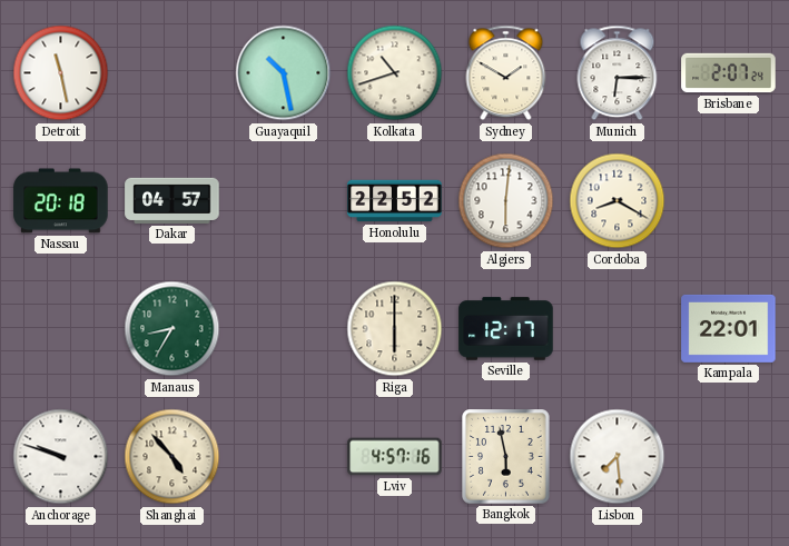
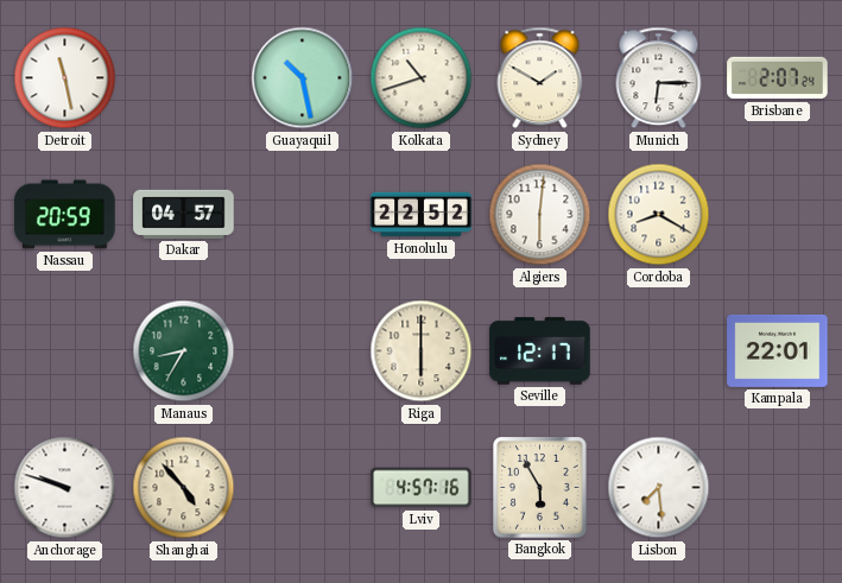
Nassau: 20:18 -> 20:59 (65, 215)
Bangkok: 5:58 -> 5:55 (540, 488)
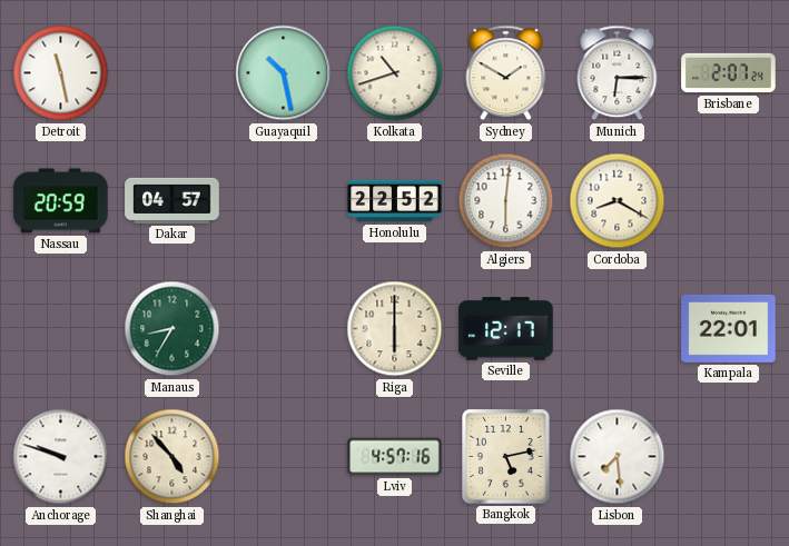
Bangkok: 5:55 -> 5:13 (506, 457)
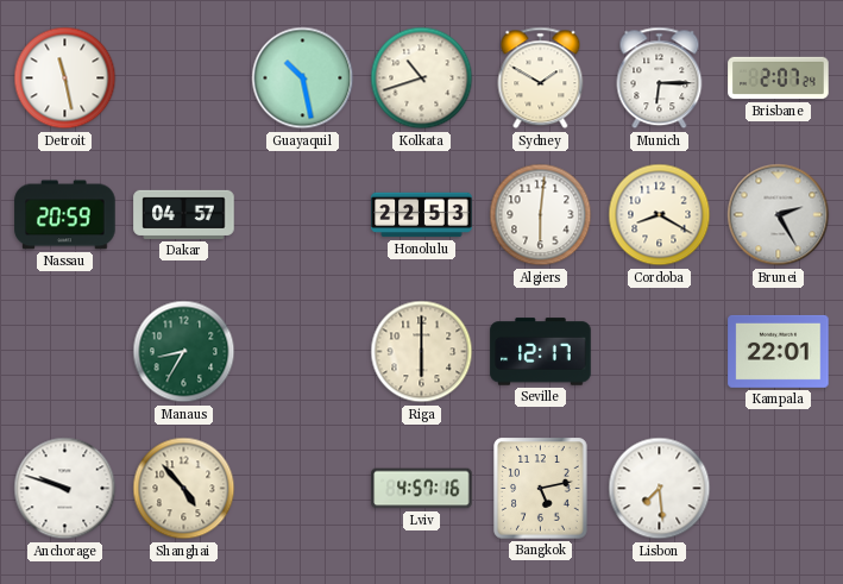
Honolulu: 22:52 -> 22:53 (422, 215)
Brunei: none -> 2:25 (779, 215)
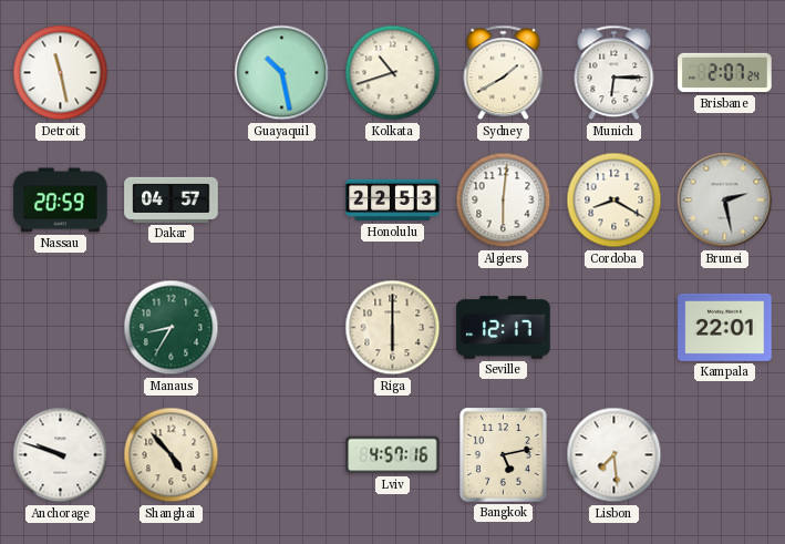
Sydney: 1:50 -> 1:40 (504, 73)
Brunei: 2:25 -> 2:28 (725, 201)
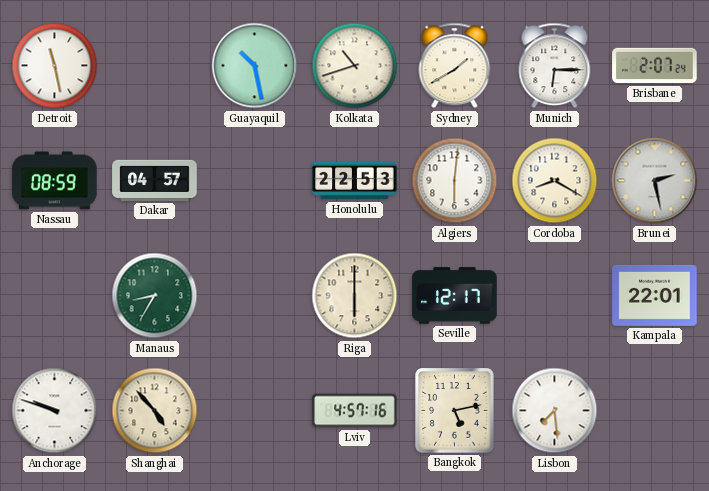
Nassau: 20:59 -> 08:59 (55, 181)
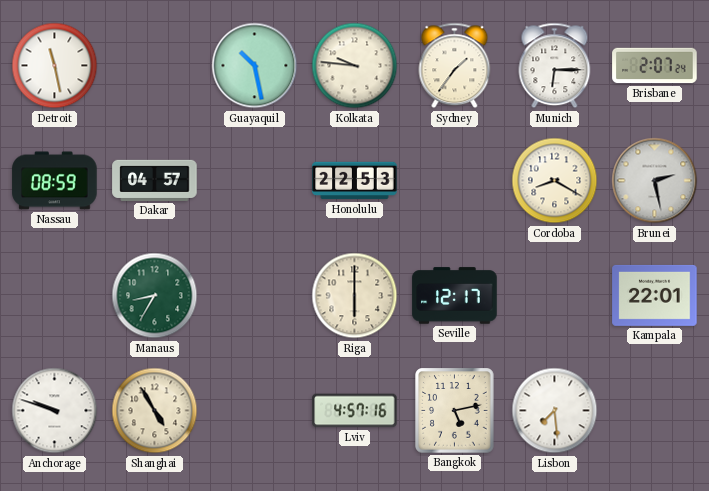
Kolkata: 10:42 -> 9:46 (355, 66)
Sydney: 1:40 -> 1:36 (455, 66)
Algiers: 6:01 -> none (455, 181)
Shanghai: 4:53 -> 4:55 (155, 411)
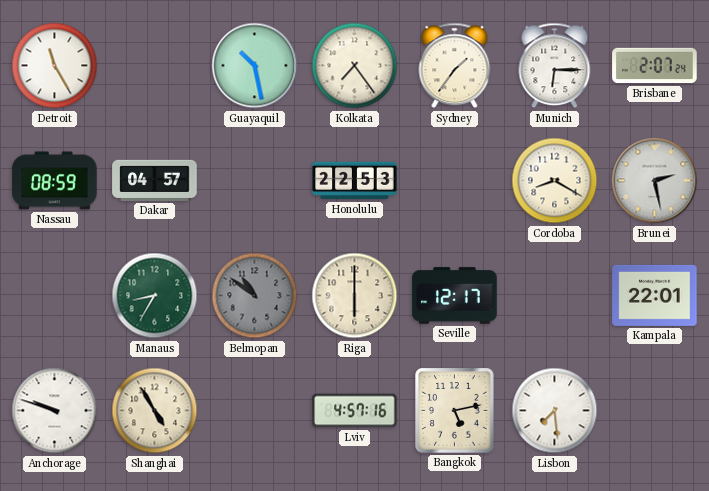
Detroit: 11:28 -> 11:25 (55, 66)
Kolkata: 9:46 -> 7:24 (355, 66)
Belmopan: none -> 10:51 (255, 296)
